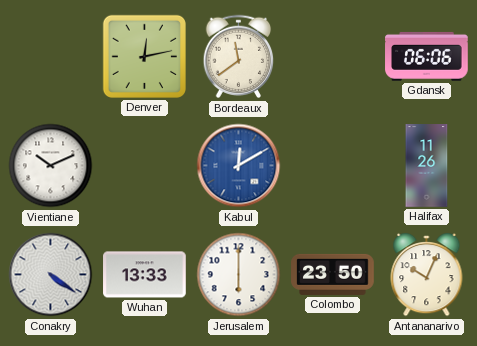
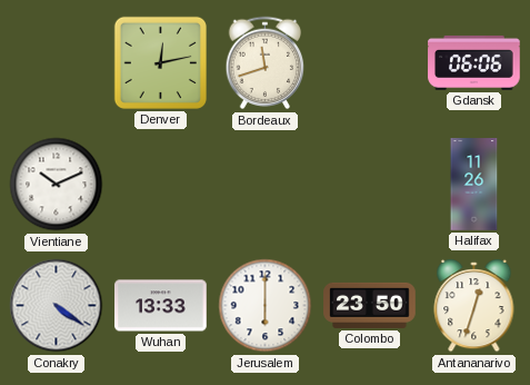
Bordeaux: 11:39 -> 11:42 (266, 63)
Kabul: 12:10 -> none (239, 166)
Antananarivo: 10:04 -> 12:33 (474, 306)
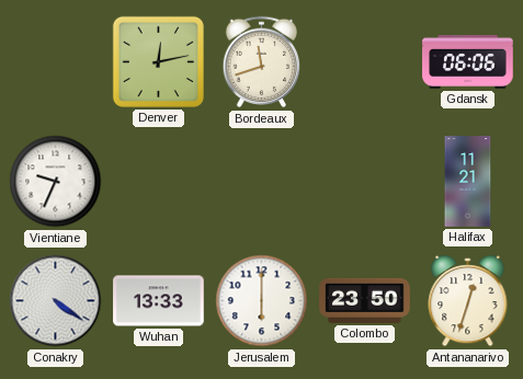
Vientiane: 10:11 -> 9:34 (56, 182)
Halifax: 11:26 -> 11:21 (468, 182)
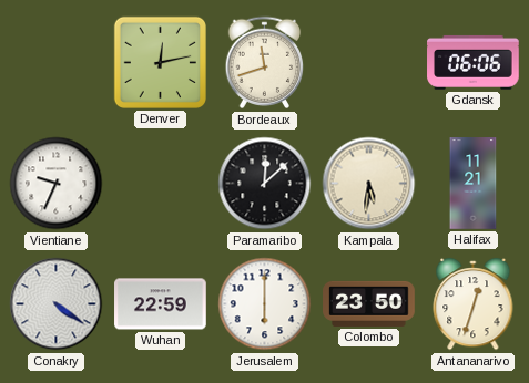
Paramaribo: none -> 12:08 (265, 184)
Kampala: none -> 5:31 (369, 184)
Wuhan: 13:33 -> 22:59 (161, 304)
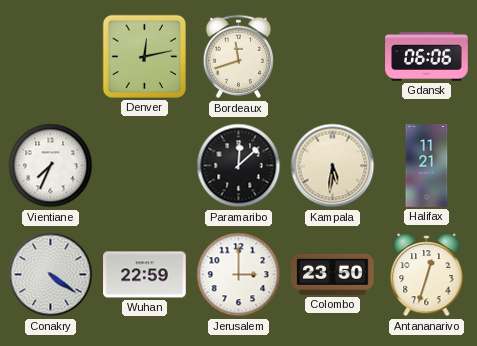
Vientiane: 9:34 -> 7:34 (51, 166)
Jerusalem: 6:00 -> 3:00 (239, 275)
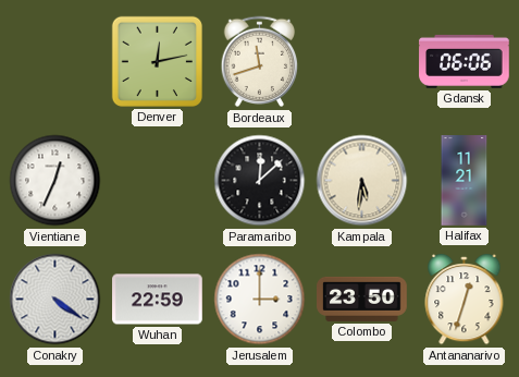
Vientiane: 7:34 -> 12:34 (55, 181)
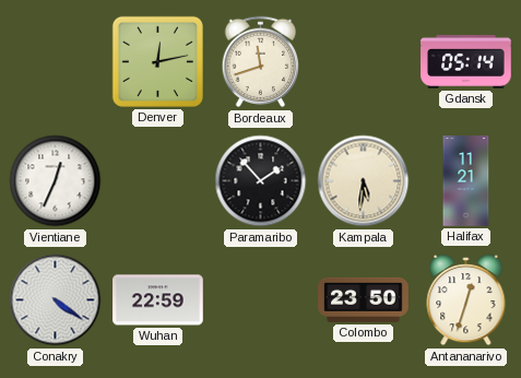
Gdansk: 06:06 -> 05:14 (466, 61)
Paramaribo: 12:08 -> 1:53 (261, 181)
Jerusalem: 3:00 -> none (260, 300)
